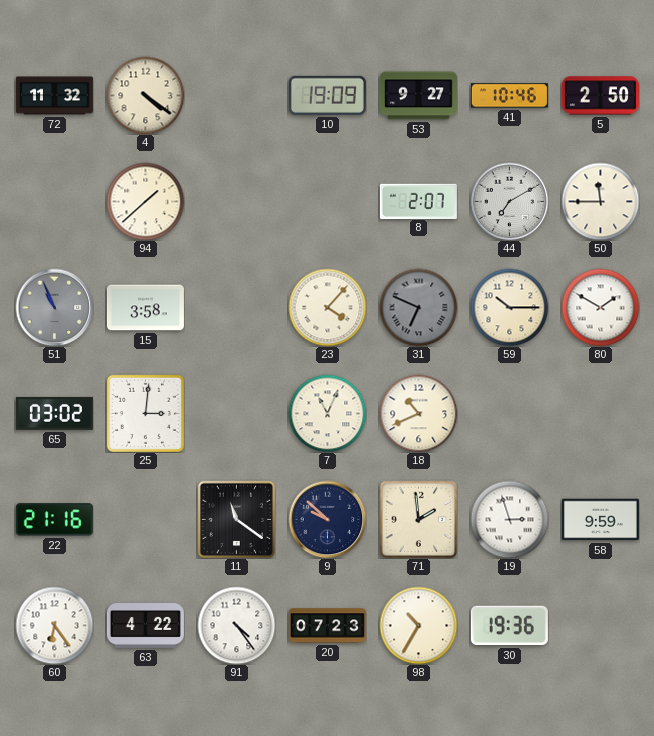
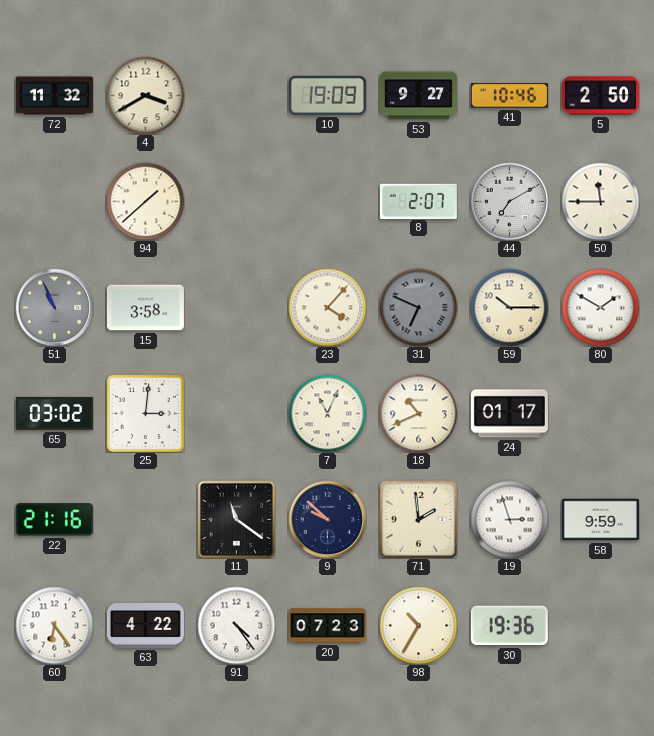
4: 4:21 -> 3:40 (145, 95)
24: none -> 01:17 (509, 414)
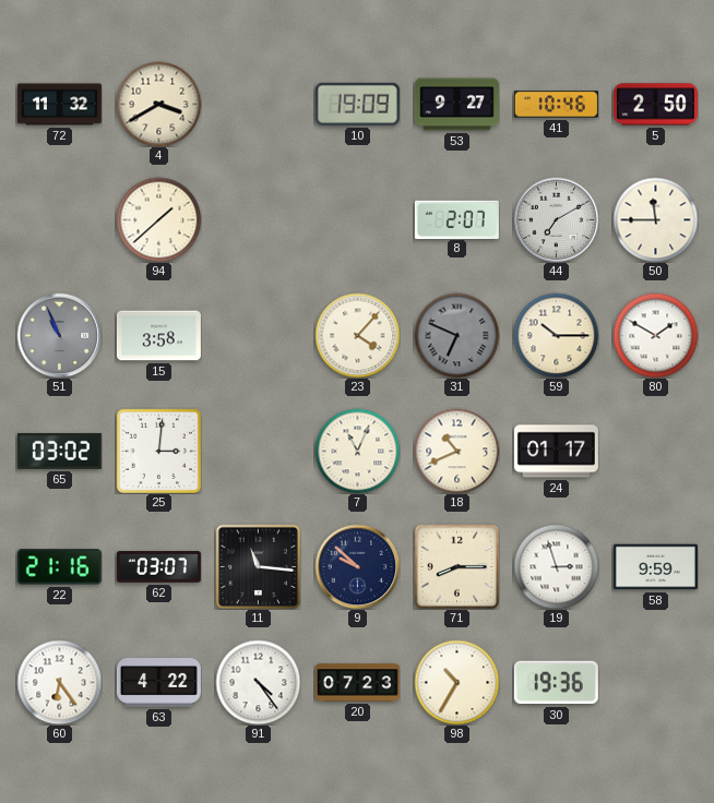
62: none -> 03:07 (158, 567)
11: 11:21 -> 11:16 (258, 566)
71: 1:59 -> 8:15 (456, 566)
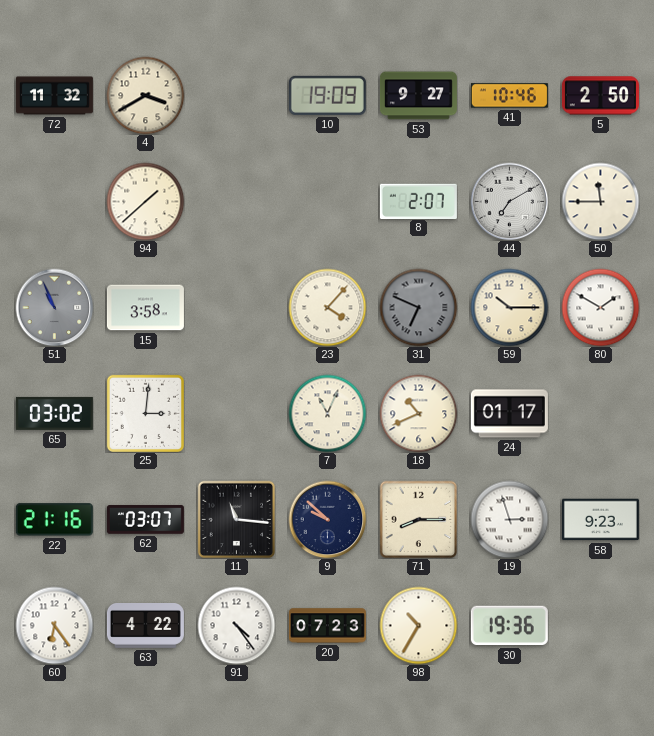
58: 9:59 -> 9:23 (600, 520)
